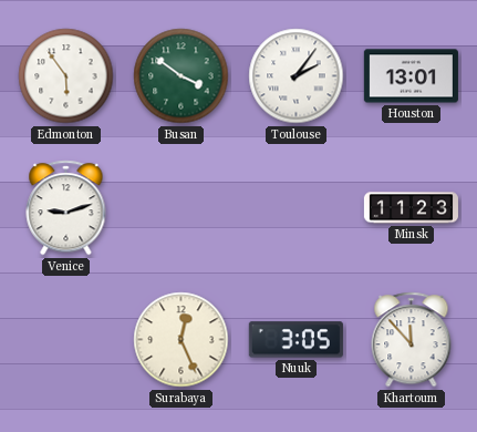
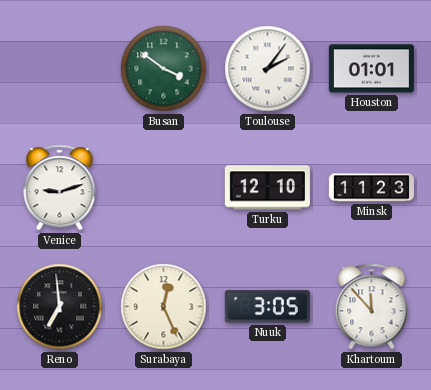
Edmonton: 5:54 -> none (66, 76)
Houston: 13:01 -> 01:01 (371, 69)
Turku: none -> 12:10 (267, 188)
Reno: none -> 6:59 (60, 307)
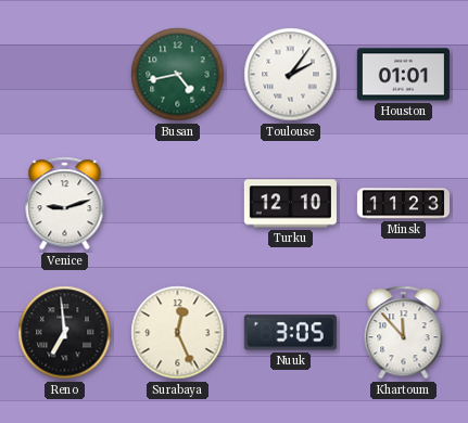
Busan: 3:51 -> 4:43 (178, 75)
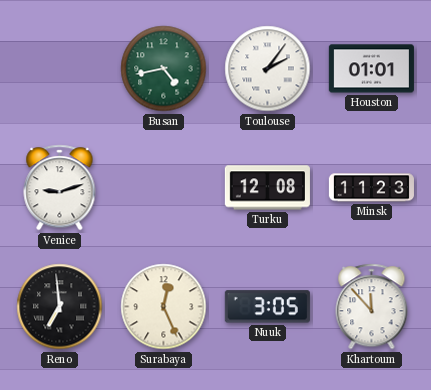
Turku: 12:10 -> 12:08 (267, 188)
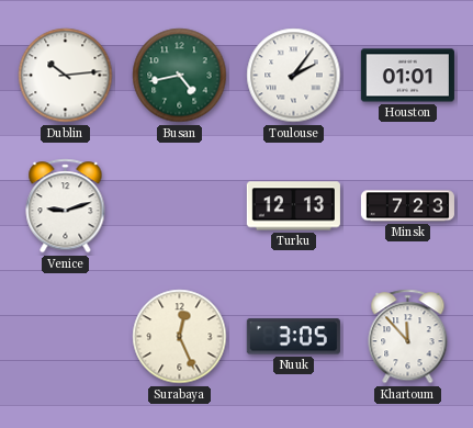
Dublin: none -> 10:14 (66, 76)
Turku: 12:08 -> 12:13 (293, 206)
Minsk: 11:23 -> 7:23 (407, 206)
Reno: 6:59 -> none (60, 307)
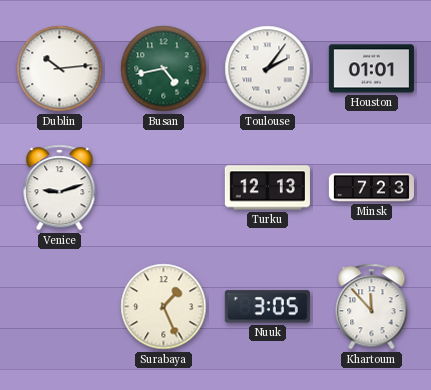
Surabaya: 12:26 -> 1:26 (164, 307)
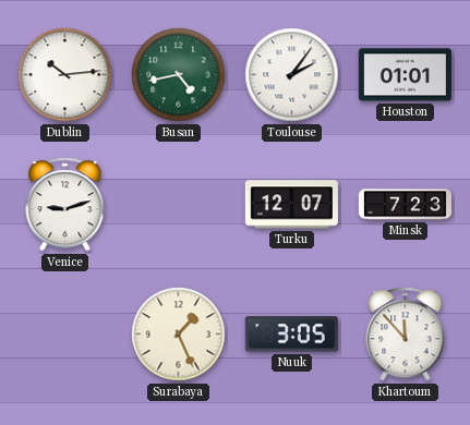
Turku: 12:13 -> 12:07 (291, 205)
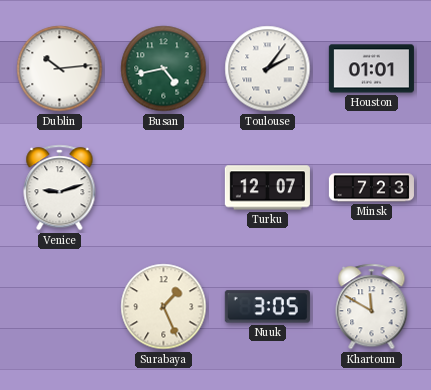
Khartoum: 11:53 -> 11:50 (372, 307)
